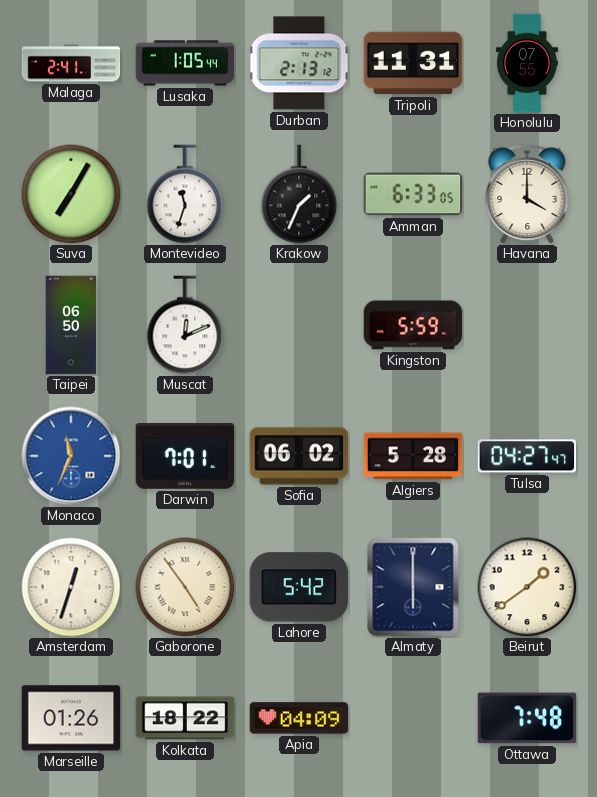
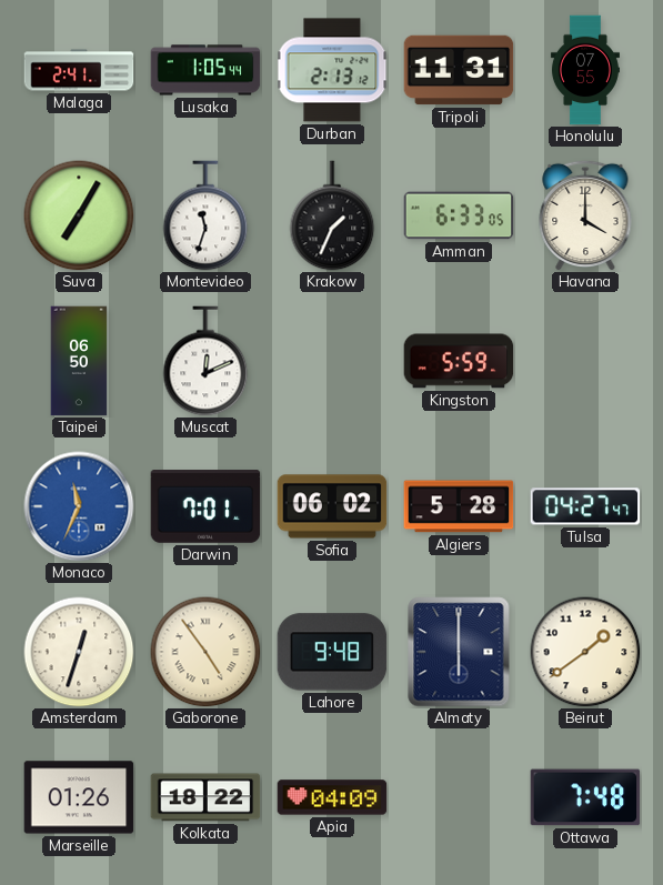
Lahore: 5:42 -> 9:48 (332, 652)
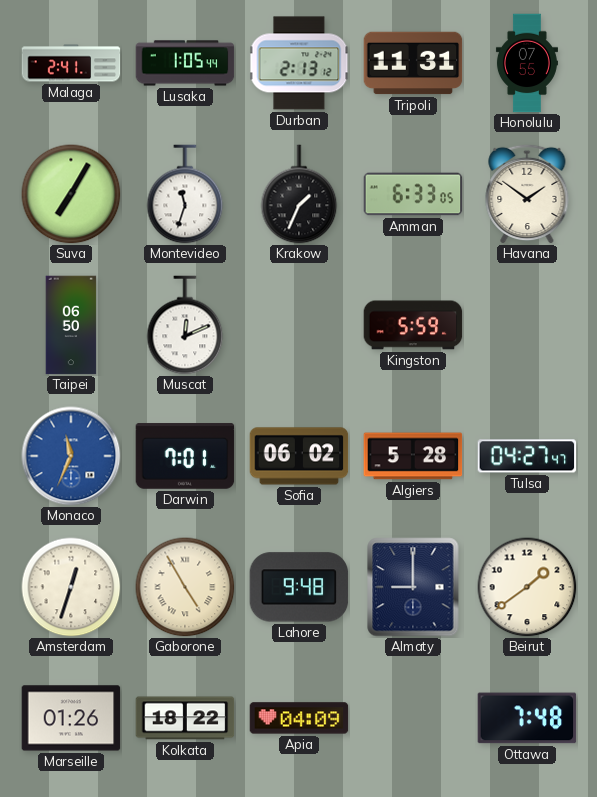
Havana: 4:00 -> 1:51 (527, 194)
Gaborone: 4:54 -> 4:55 (185, 587)
Almaty: 6:00 -> 9:00 (413, 587)
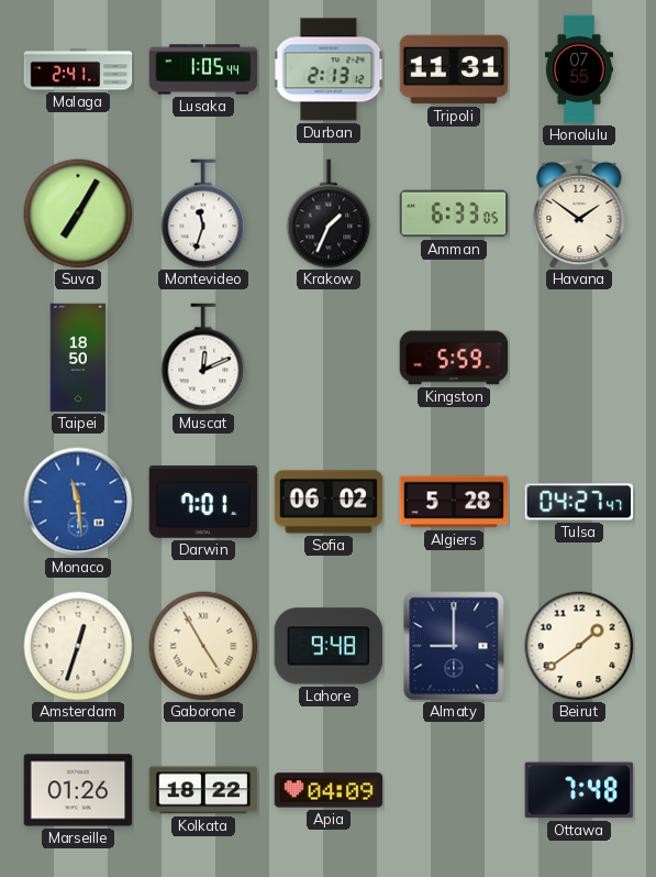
Taipei: 06:50 -> 18:50 (78, 358)
Monaco: 11:34 -> 11:29 (78, 502)
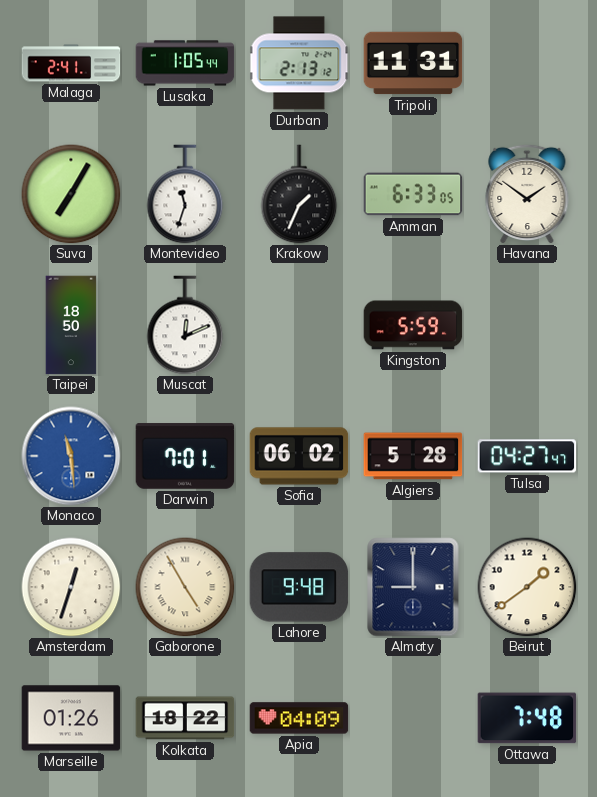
Honolulu: 07:55 -> none (579, 69)
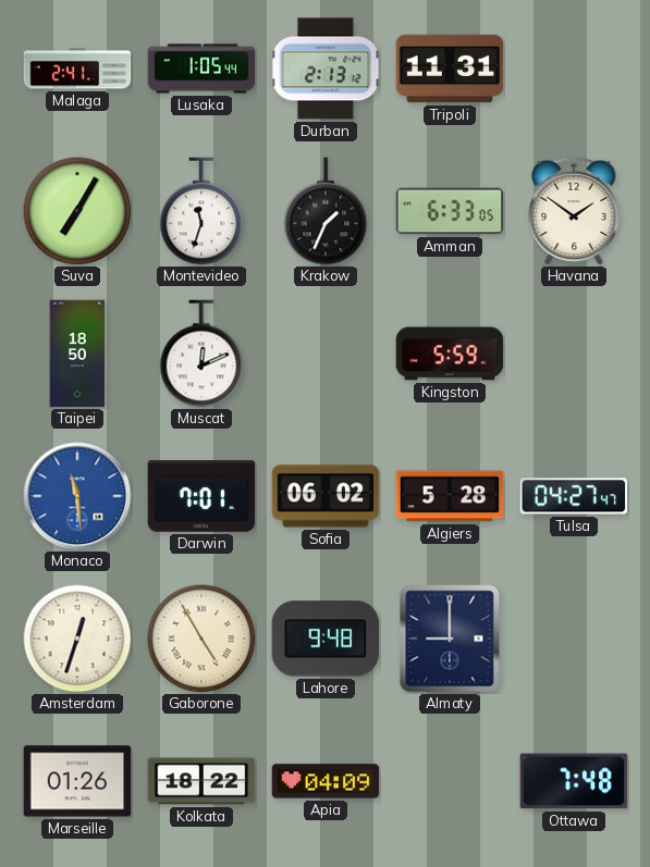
Beirut: 1:39 -> none (527, 587)
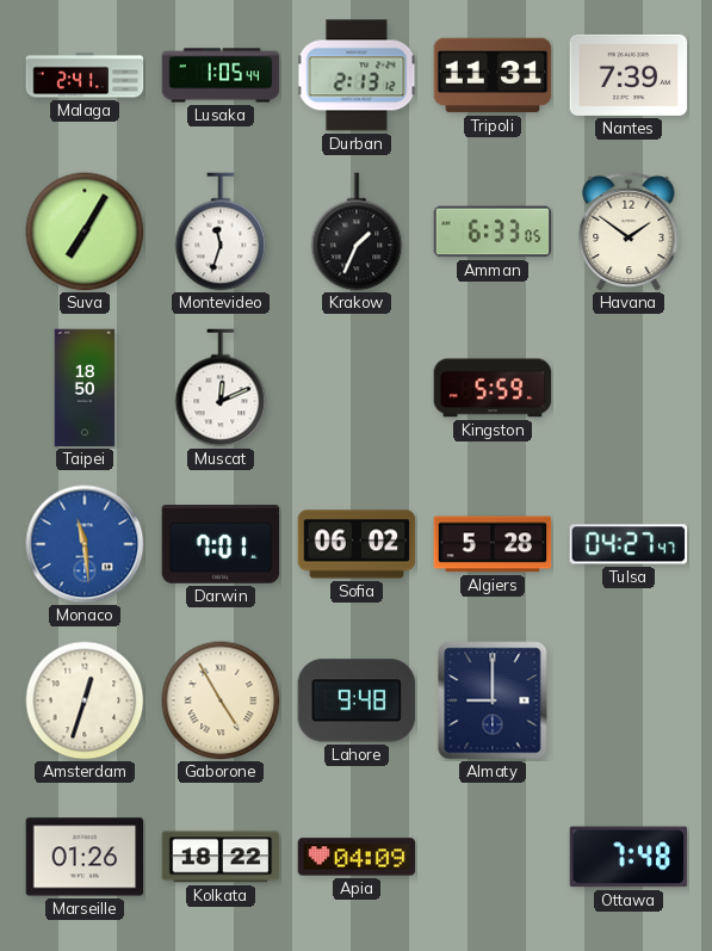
Nantes: none -> 7:39 (629, 75)
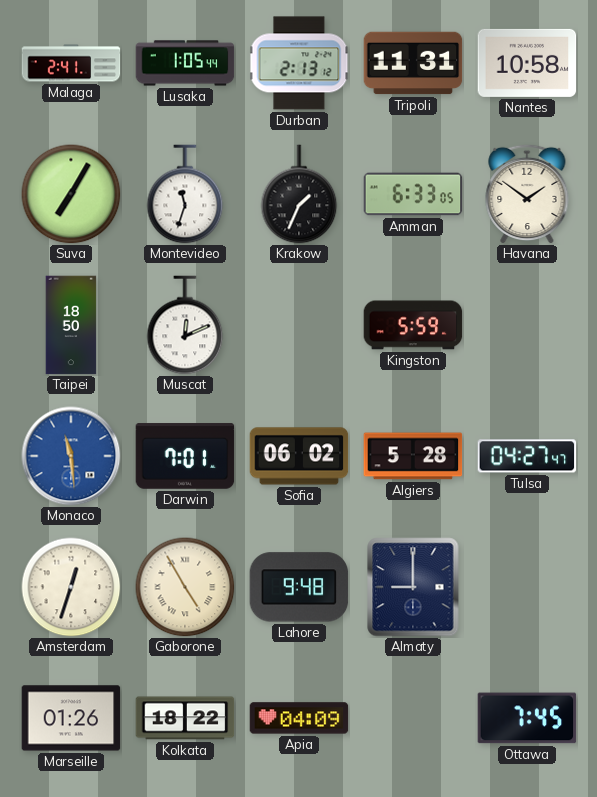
Nantes: 7:39 -> 10:58 (527, 63)
Ottawa: 7:48 -> 7:45 (527, 718)
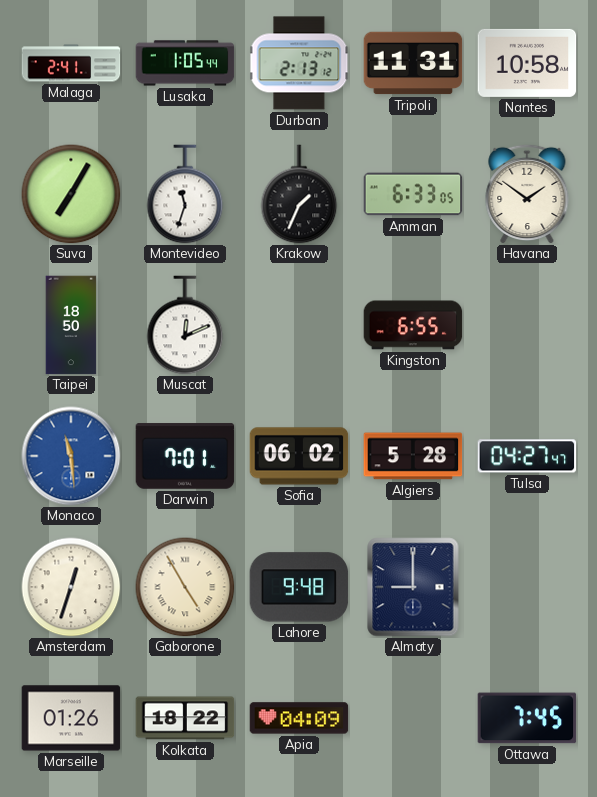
Kingston: 5:59 -> 6:55 (413, 325)
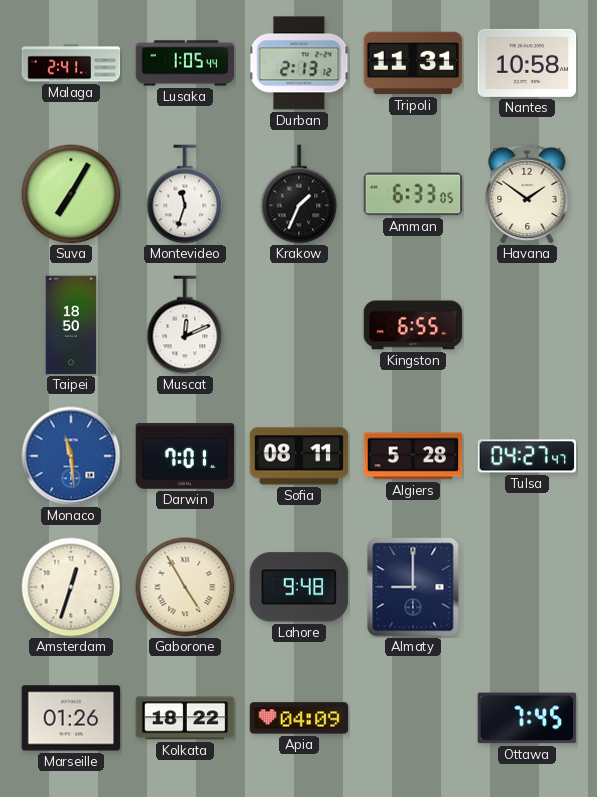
Sofia: 06:02 -> 08:11 (299, 456)
